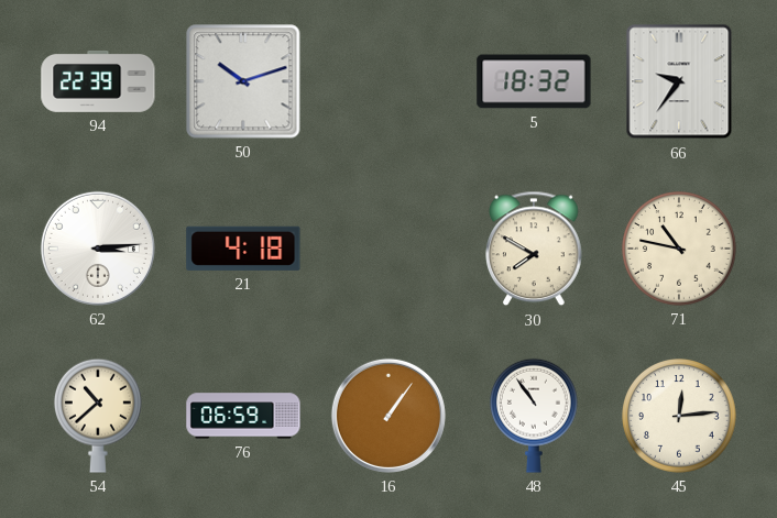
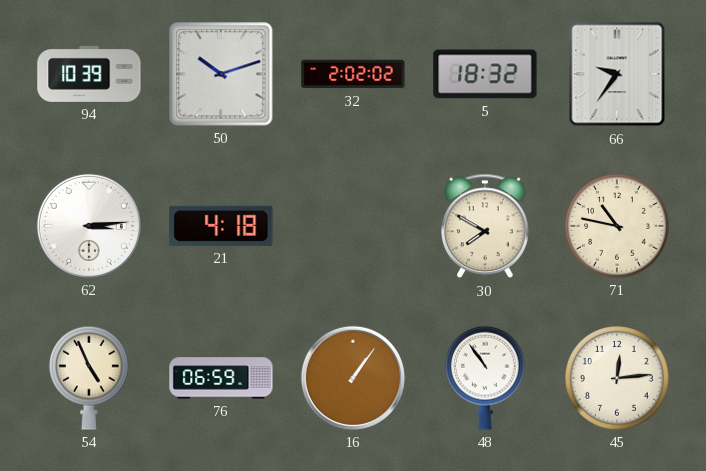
94: 22:39 -> 10:39 (89, 74)
32: none -> 2:02 (353, 74)
54: 10:38 -> 4:56 (89, 378)
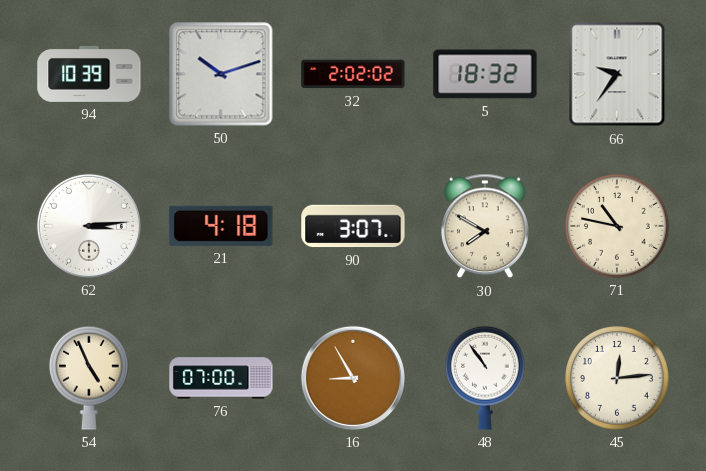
90: none -> 3:07 (353, 226)
76: 06:59 -> 07:00 (221, 378)
16: 1:06 -> 8:55 (353, 378)
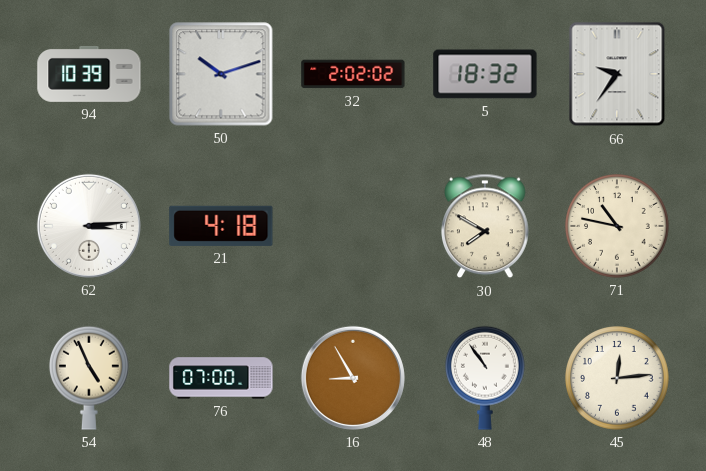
90: 3:07 -> none (353, 226)
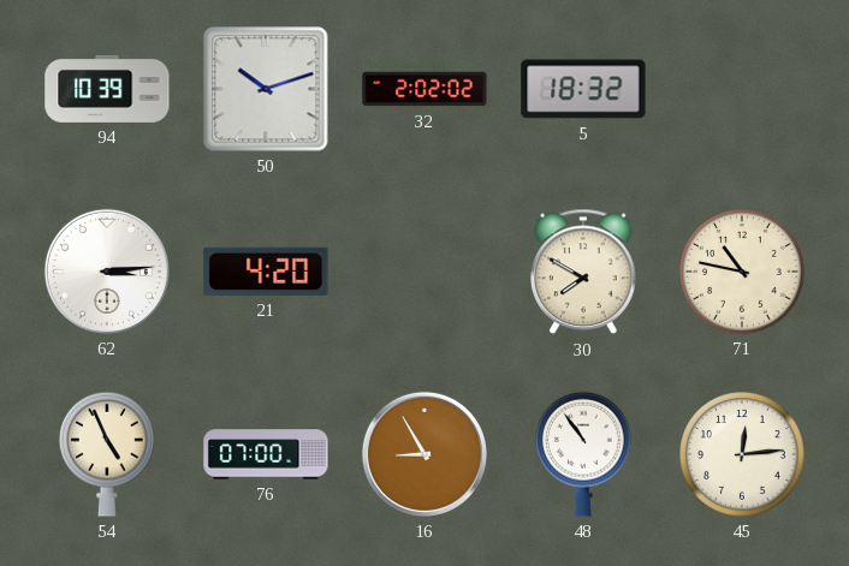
66: 9:36 -> none (617, 74)
21: 4:18 -> 4:20 (266, 272)
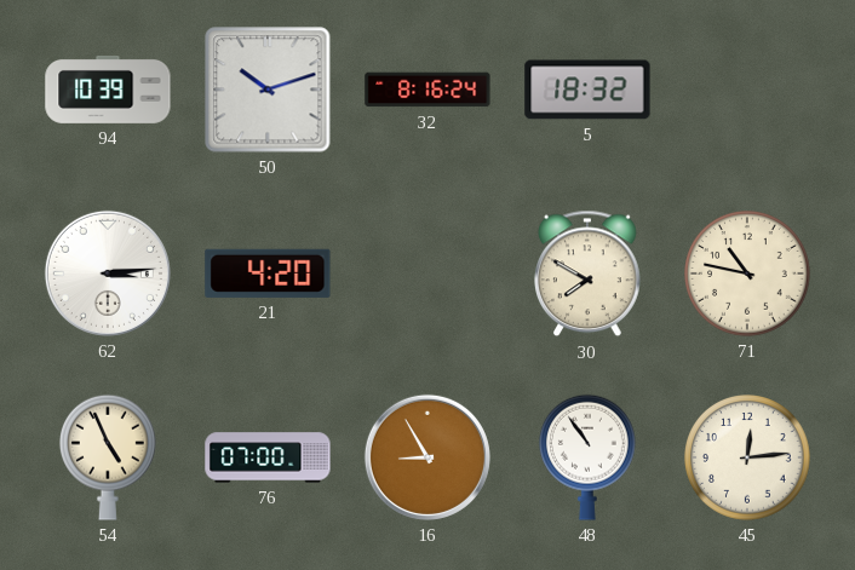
32: 2:02 -> 8:16 (427, 90)
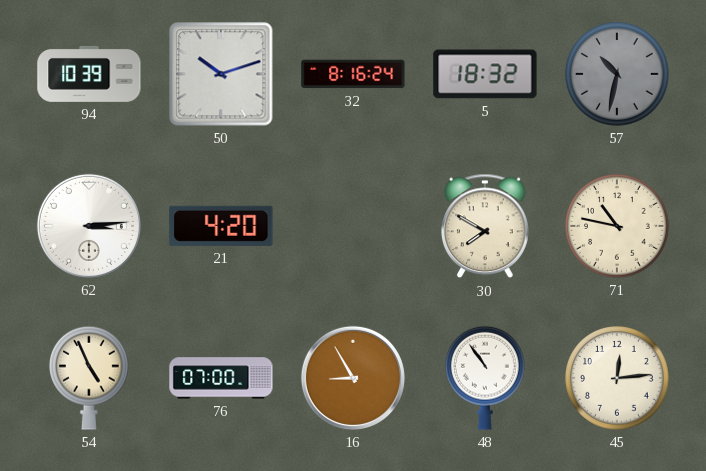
57: none -> 10:32 (618, 75)
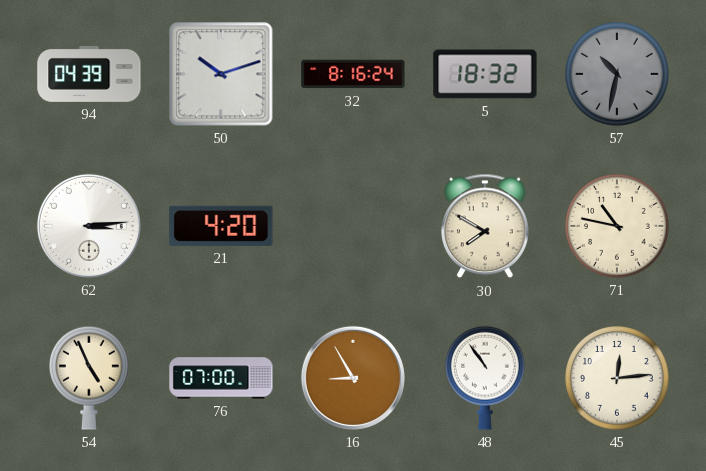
94: 10:39 -> 04:39 (89, 74)
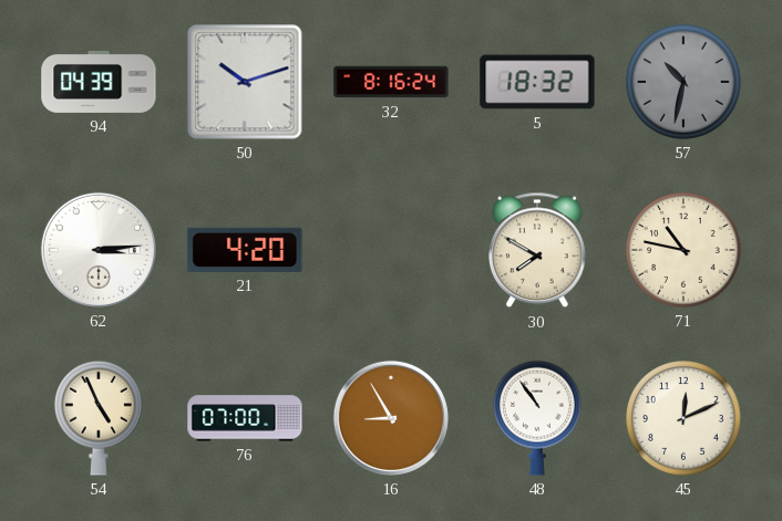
45: 12:14 -> 12:11 (685, 419)
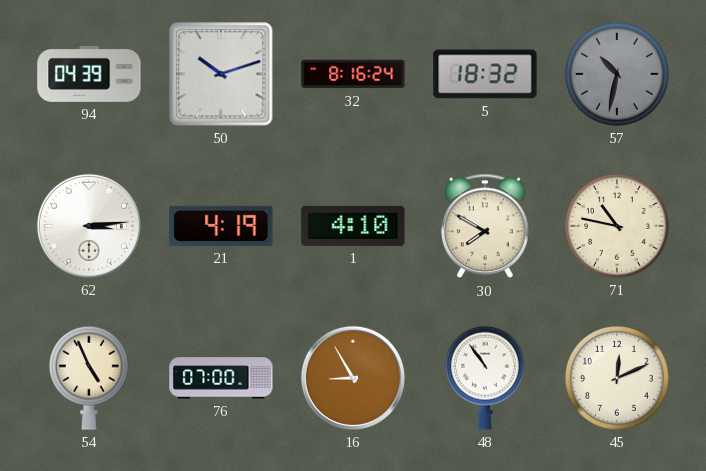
21: 4:20 -> 4:19 (221, 226)
1: none -> 4:10 (353, 226)
